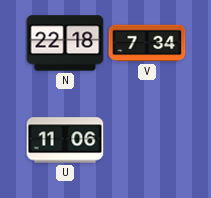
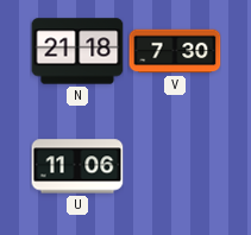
N: 22:18 -> 21:18 (77, 51)
V: 7:34 -> 7:30 (175, 51)
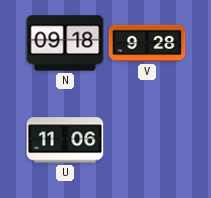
N: 21:18 -> 09:18 (65, 43)
V: 7:30 -> 9:28 (147, 43)
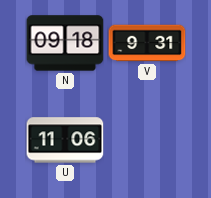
V: 9:28 -> 9:31 (147, 43)
